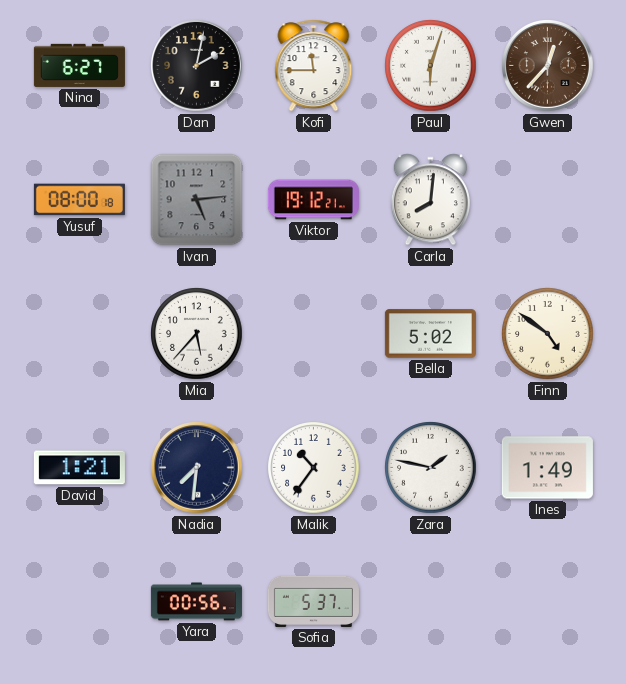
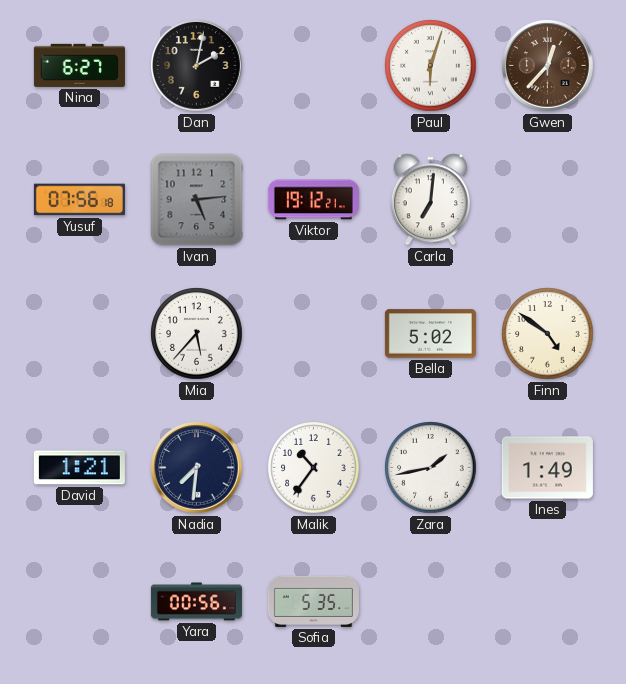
Kofi: 11:45 -> none (314, 66)
Yusuf: 08:00 -> 07:56 (79, 200)
Carla: 8:01 -> 7:01 (430, 200)
Zara: 1:47 -> 1:43 (431, 468)
Sofia: 5:37 -> 5:35 (313, 601)
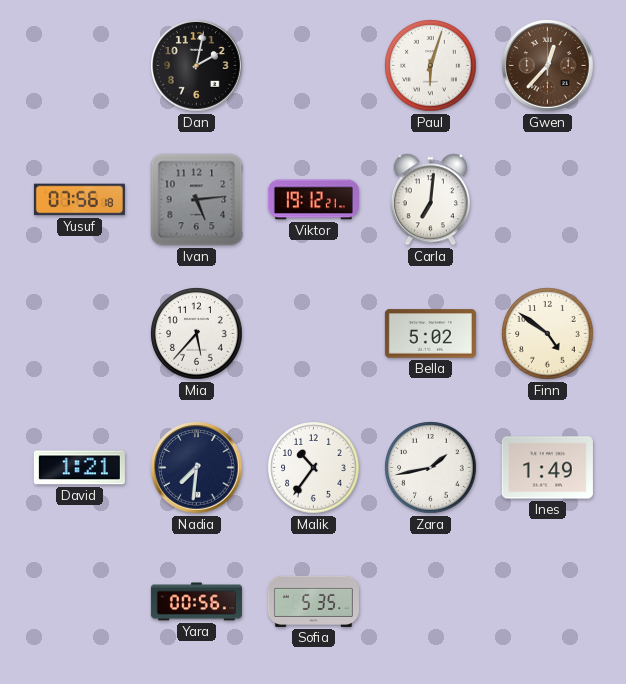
Nina: 6:27 -> none (79, 65)
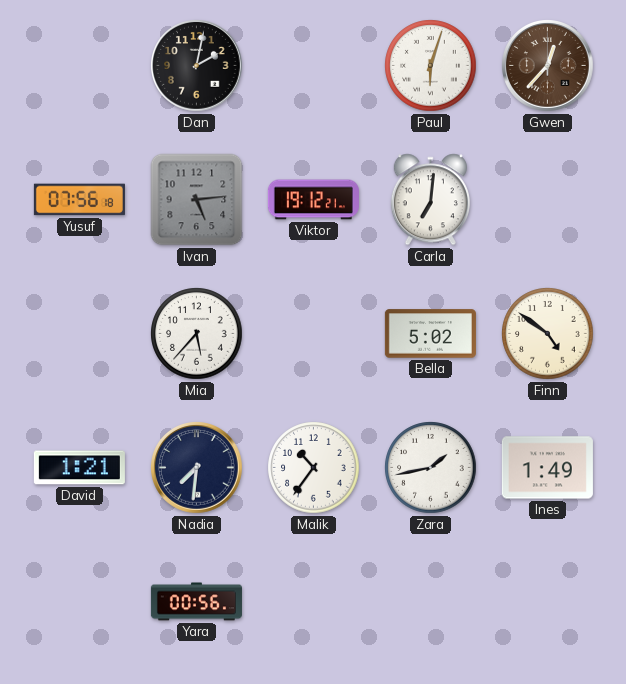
Sofia: 5:35 -> none (313, 601)
